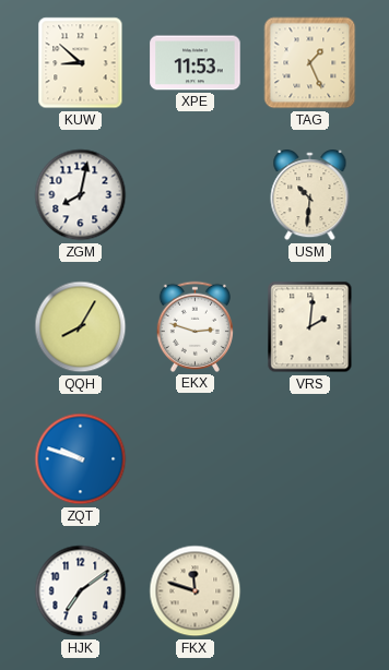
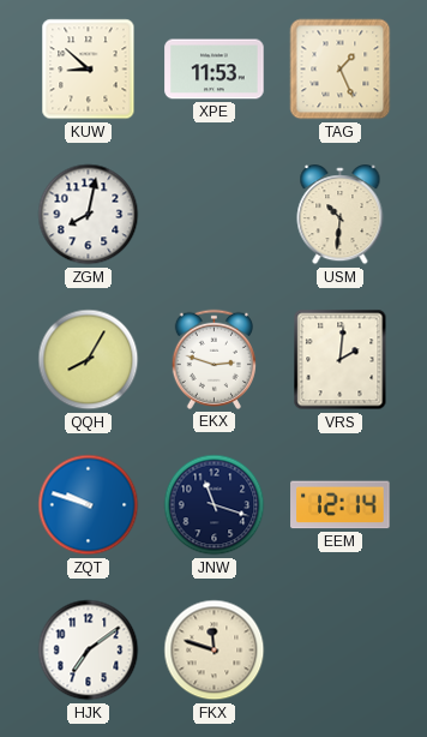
JNW: none -> 11:18 (215, 505)
EEM: none -> 12:14 (341, 505)
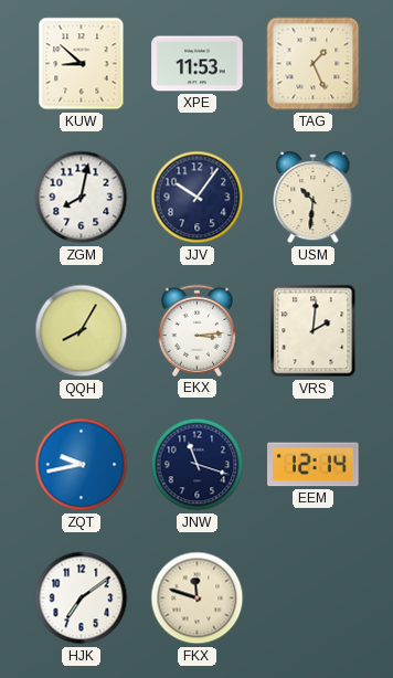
JJV: none -> 10:06 (198, 198)
EKX: 2:48 -> 3:14 (197, 330)
ZQT: 9:48 -> 9:43 (82, 465)
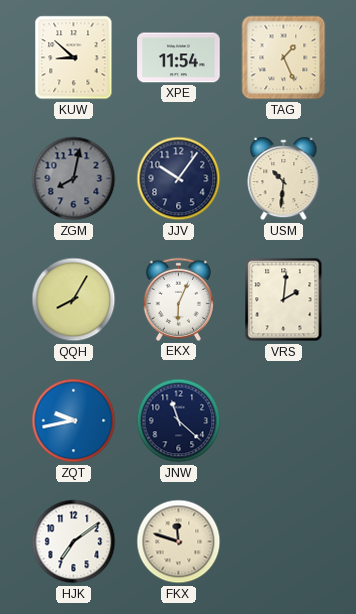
XPE: 11:53 -> 11:54 (179, 58)
ZGM dial: white -> grey (74, 179)
EKX: 3:14 -> 6:04 (178, 299)
JNW: 11:18 -> 11:22 (179, 421)
EEM: 12:14 -> none (314, 465)
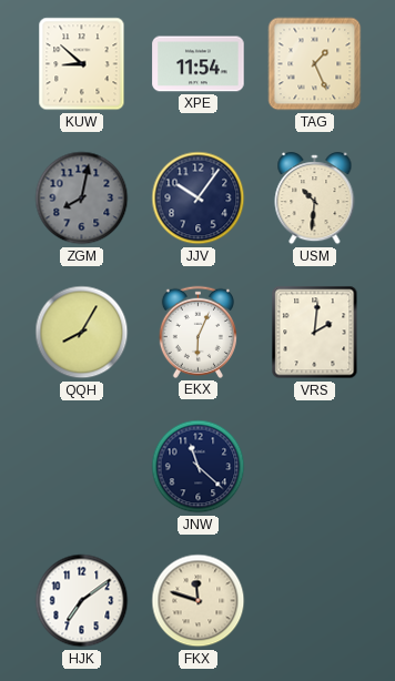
ZQT: 9:43 -> none (74, 421)
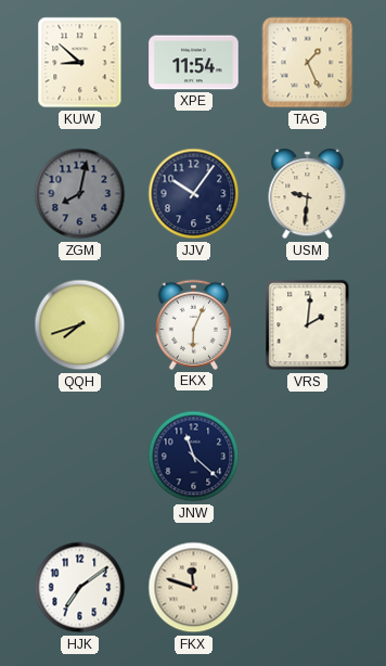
USM: 10:31 -> 9:31 (308, 194)
QQH: 8:05 -> 7:42 (80, 325)
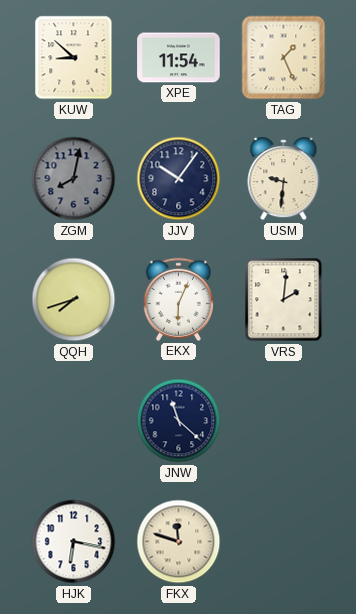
HJK: 7:09 -> 6:17 (74, 542)
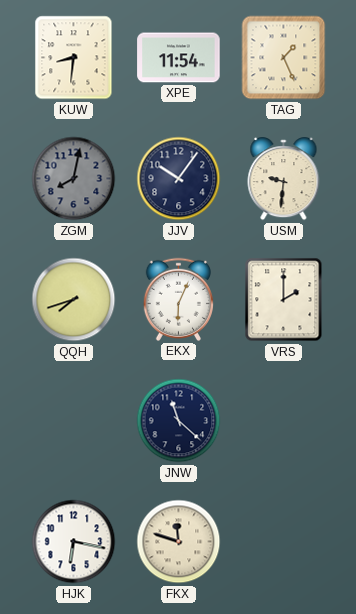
KUW: 8:52 -> 8:31 (74, 58)
VRS: 2:01 -> 2:00 (284, 300)
